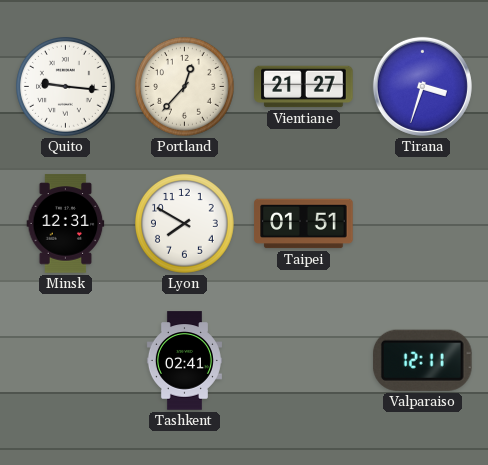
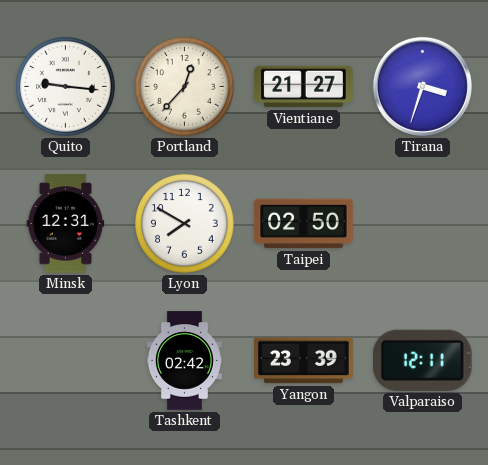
Taipei: 01:51 -> 02:50 (304, 224)
Tashkent: 02:41 -> 02:42 (184, 361)
Yangon: none -> 23:39 (304, 361)
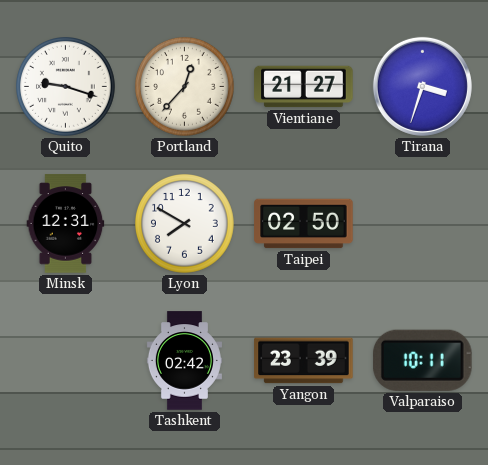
Quito: 9:16 -> 9:18 (66, 87)
Valparaiso: 12:11 -> 10:11 (422, 360)
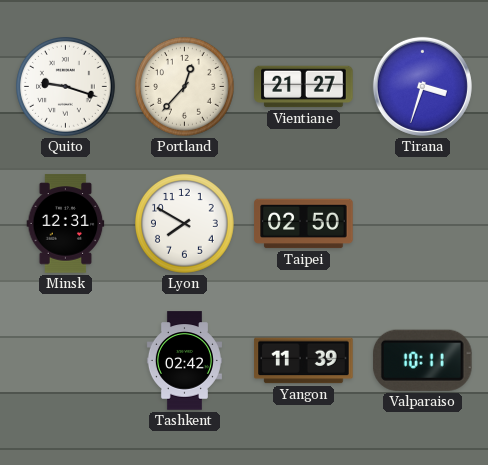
Yangon: 23:39 -> 11:39 (304, 361)
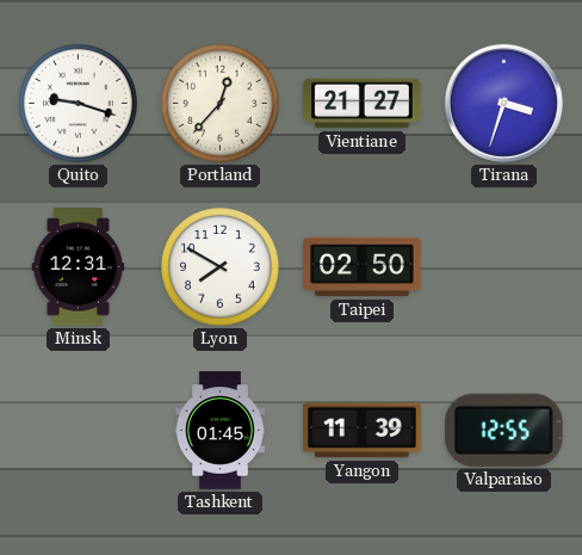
Tashkent: 02:42 -> 01:45 (219, 431)
Valparaiso: 10:11 -> 12:55 (503, 430)
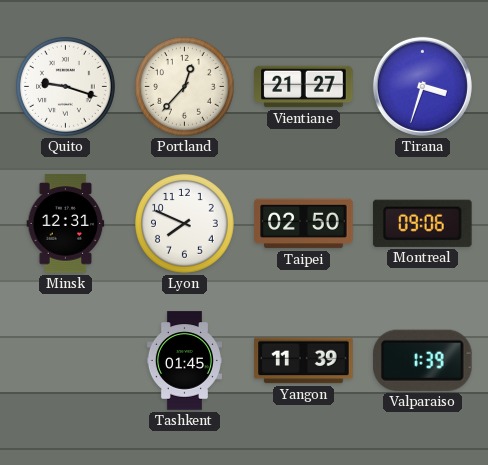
Lyon: 7:50 -> 7:49 (185, 224)
Montreal: none -> 09:06 (422, 223)
Valparaiso: 12:55 -> 1:39 (422, 360)
